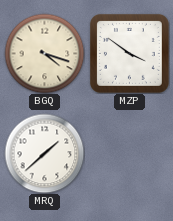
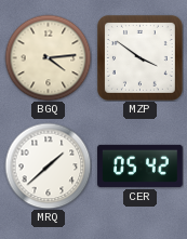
BGQ: 4:18 -> 4:14 (48, 57)
CER: none -> 05:42 (141, 165)
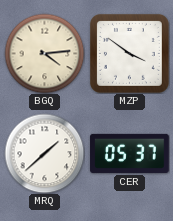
CER: 05:42 -> 05:37 (130, 153)
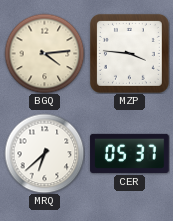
MZP: 3:51 -> 3:46 (129, 53)
MRQ: 1:38 -> 6:38 (44, 153)
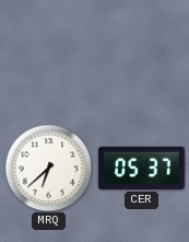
BGQ: 4:14 -> none (44, 53)
MZP: 3:46 -> none (129, 53)
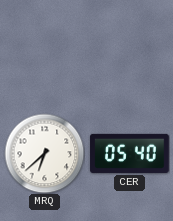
CER: 05:37 -> 05:40 (130, 153)
